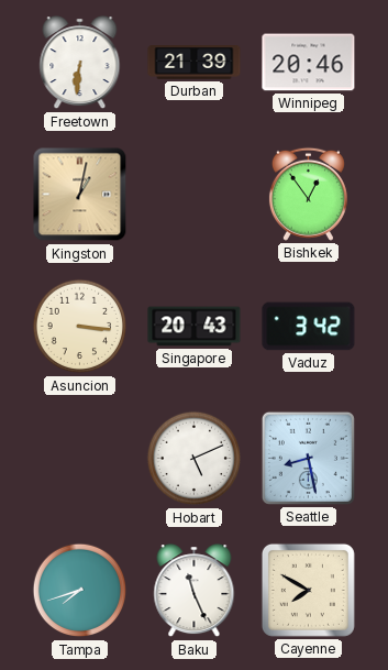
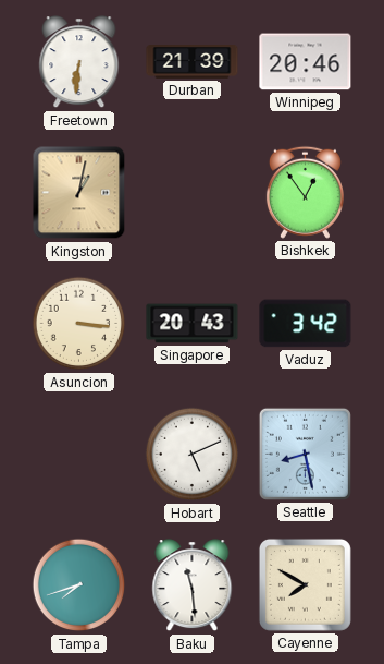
Baku: 11:26 -> 11:29 (193, 585)
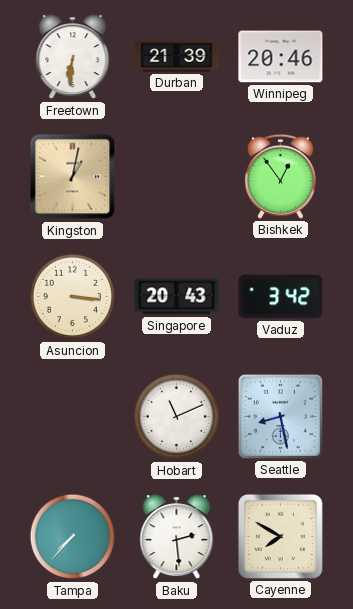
Hobart: 5:11 -> 11:11 (177, 417)
Tampa: 7:42 -> 7:37 (73, 537)
Baku: 11:29 -> 2:29 (177, 537)
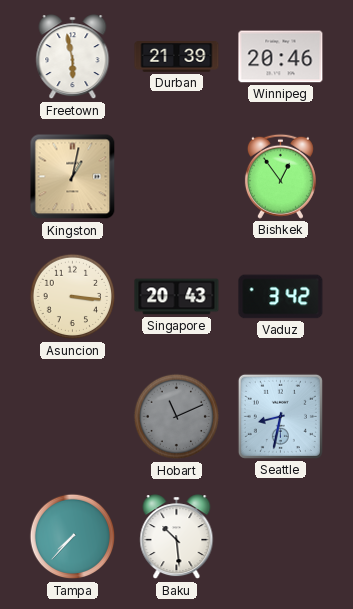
Freetown: 6:31 -> 5:58 (73, 57)
Hobart dial: white -> grey (177, 417)
Seattle: 8:28 -> 8:32 (280, 416)
Baku: 2:29 -> 10:29 (177, 537)
Cayenne: 7:50 -> none (280, 536)
